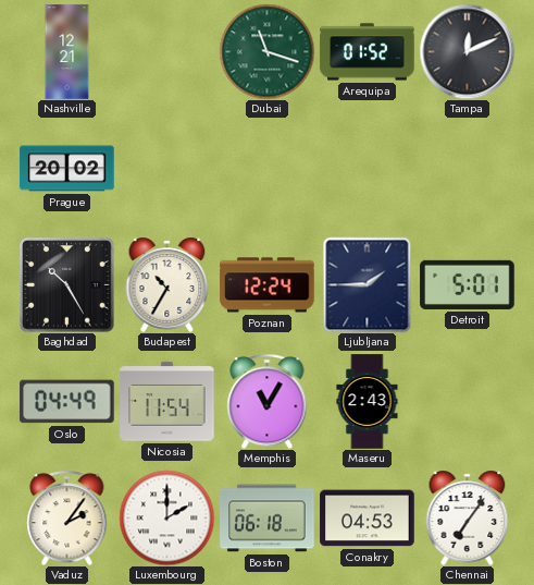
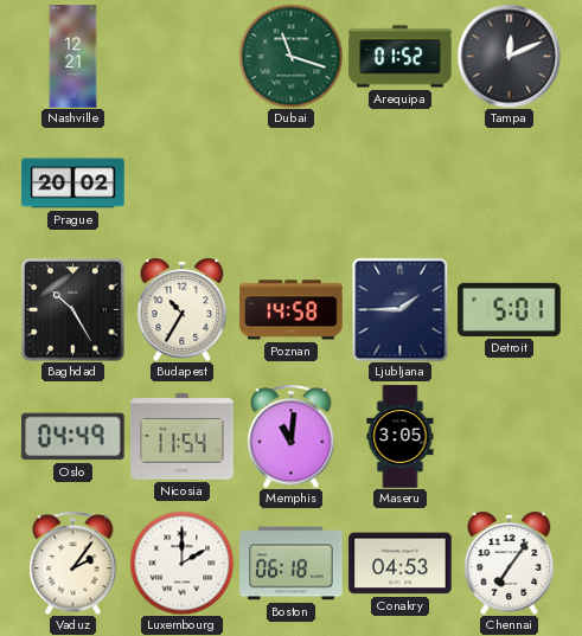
Poznan: 12:24 -> 14:58 (292, 310)
Memphis: 11:05 -> 11:01 (292, 436)
Maseru: 2:43 -> 3:05 (401, 437)
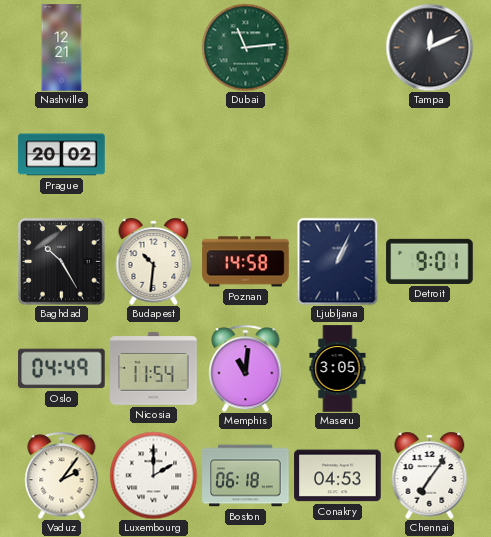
Dubai: 11:18 -> 11:14 (245, 47)
Arequipa: 01:52 -> none (401, 57)
Budapest: 10:35 -> 10:31 (154, 261)
Ljubljana: 1:45 -> 1:04 (338, 261)
Detroit: 5:01 -> 9:01 (430, 261)
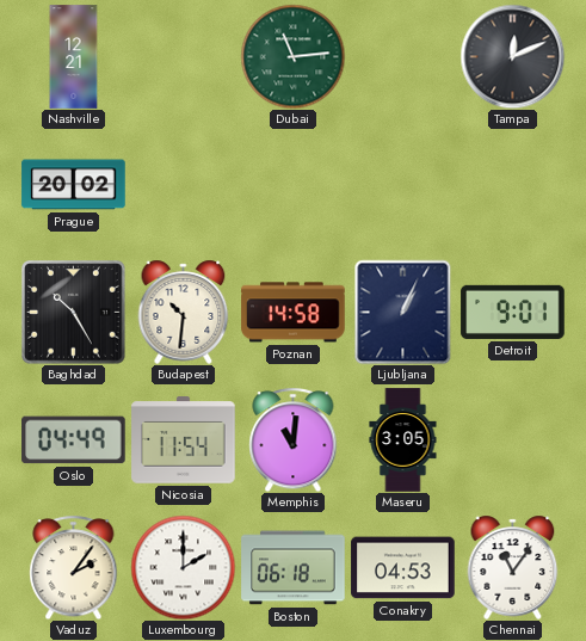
Chennai: 7:06 -> 11:06 (513, 567)
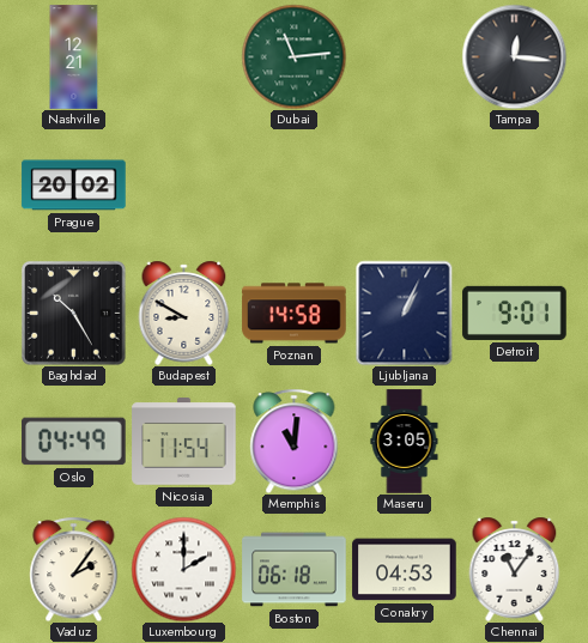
Tampa: 12:11 -> 12:16 (514, 56)
Budapest: 10:31 -> 8:50 (184, 313)
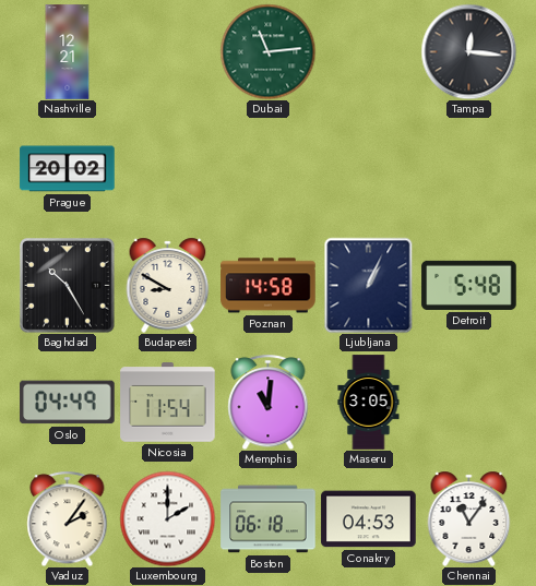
Detroit: 9:01 -> 5:48 (469, 285)
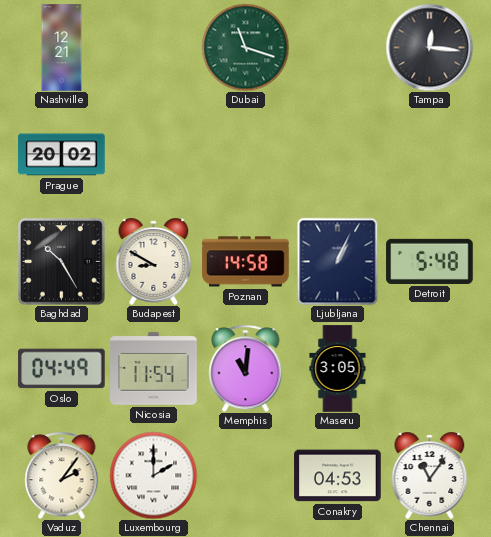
Dubai: 11:14 -> 11:18 (245, 47)
Boston: 06:18 -> none (269, 519)
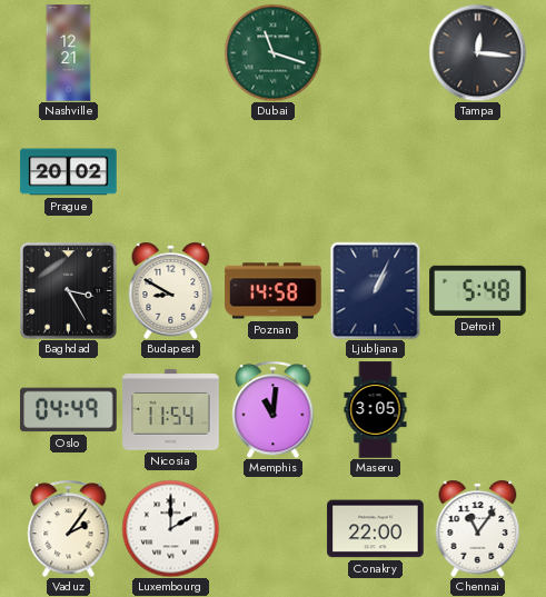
Baghdad: 10:25 -> 3:25 (69, 291)
Conakry: 04:53 -> 22:00 (376, 529)
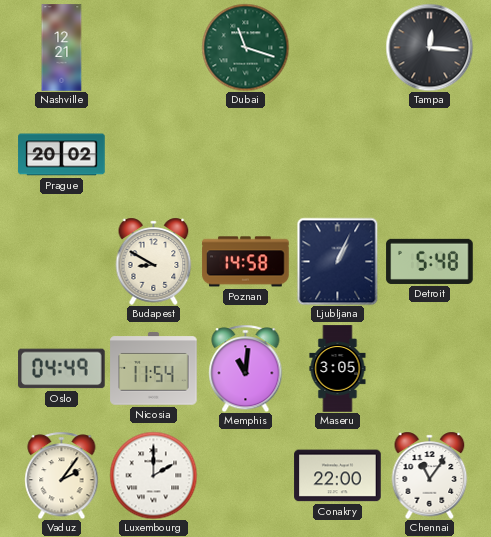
Baghdad: 3:25 -> none (69, 291)
